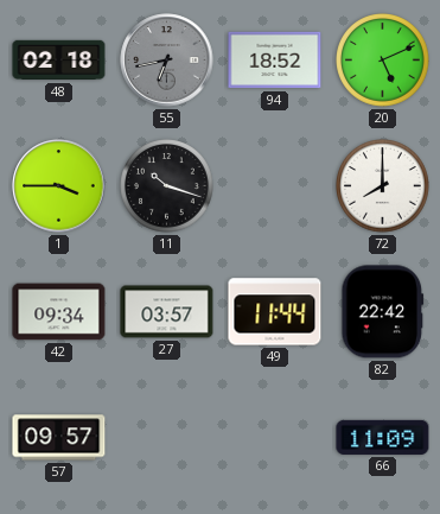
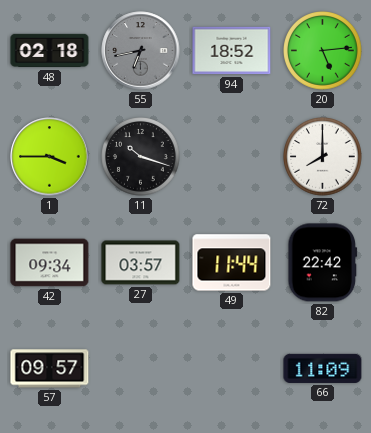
20: 5:11 -> 5:14 (323, 51)
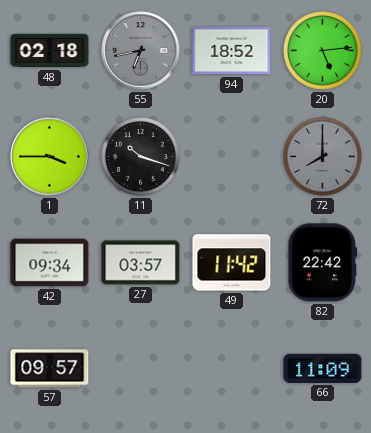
72 dial: white -> grey (323, 157)
49: 11:44 -> 11:42 (232, 263)
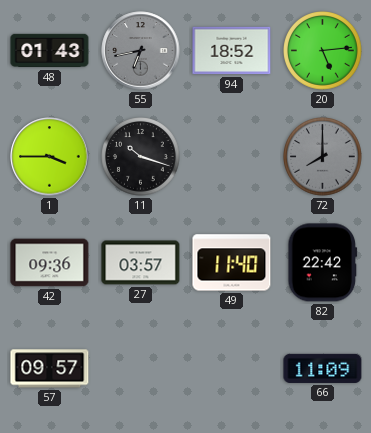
48: 02:18 -> 01:43 (50, 51)
42: 09:34 -> 09:36 (50, 263)
49: 11:42 -> 11:40 (232, 263)
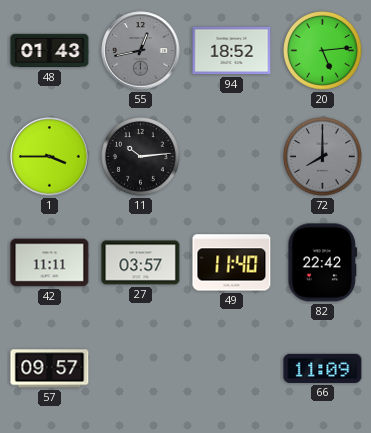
55: 6:43 -> 12:43 (141, 51)
11: 10:18 -> 10:14 (141, 157)
42: 09:36 -> 11:11 (50, 263)
